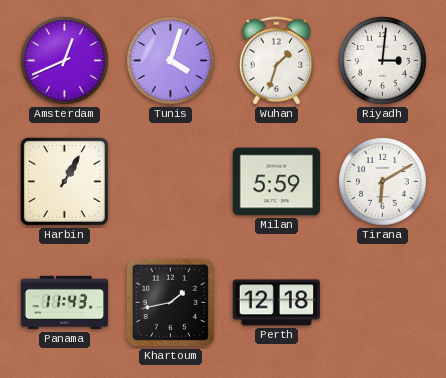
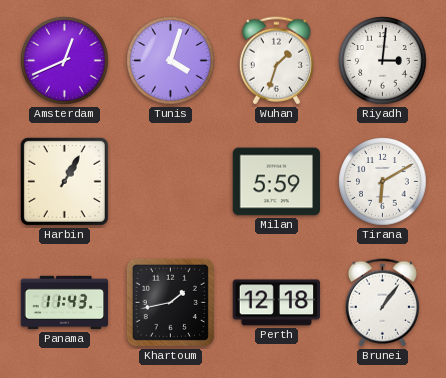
Brunei: none -> 1:06 (382, 303)
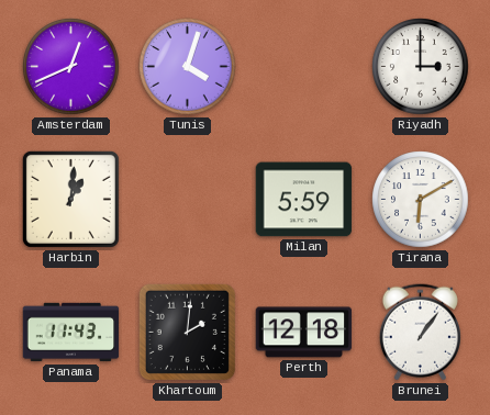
Wuhan: 1:33 -> none (276, 61)
Riyadh: 3:01 -> 3:00 (421, 67)
Harbin: 1:05 -> 1:01 (70, 199)
Khartoum: 1:43 -> 2:01 (187, 332)
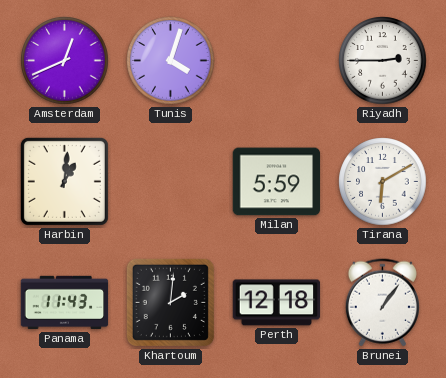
Riyadh: 3:00 -> 2:45 (383, 61)
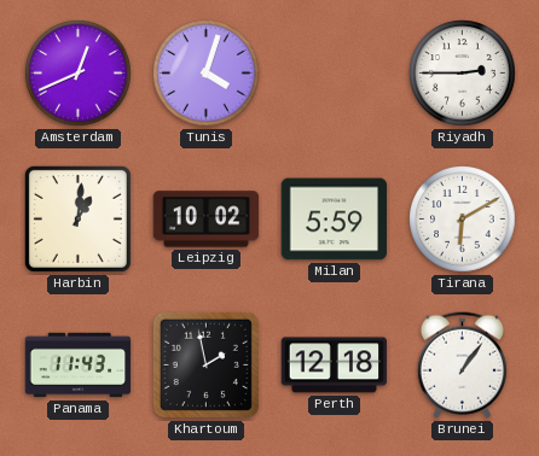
Leipzig: none -> 10:02 (207, 220)
Khartoum: 2:01 -> 1:58 (205, 364)
